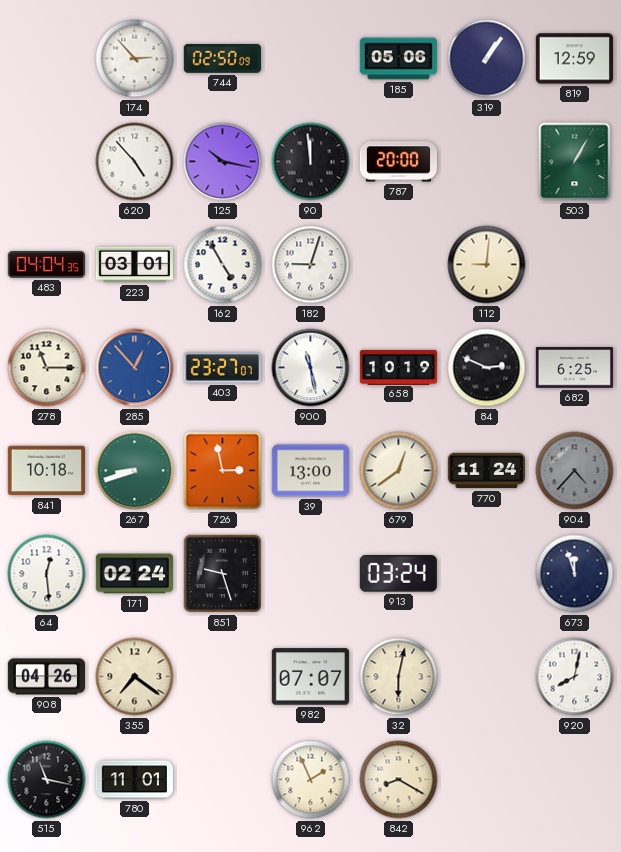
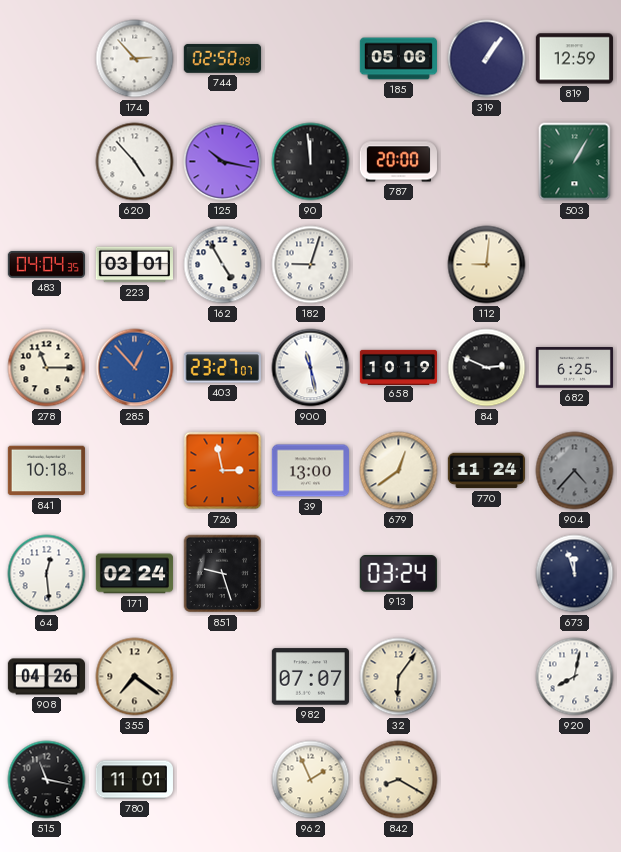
267: 8:42 -> none (135, 471)
32: 6:02 -> 6:06 (399, 677)
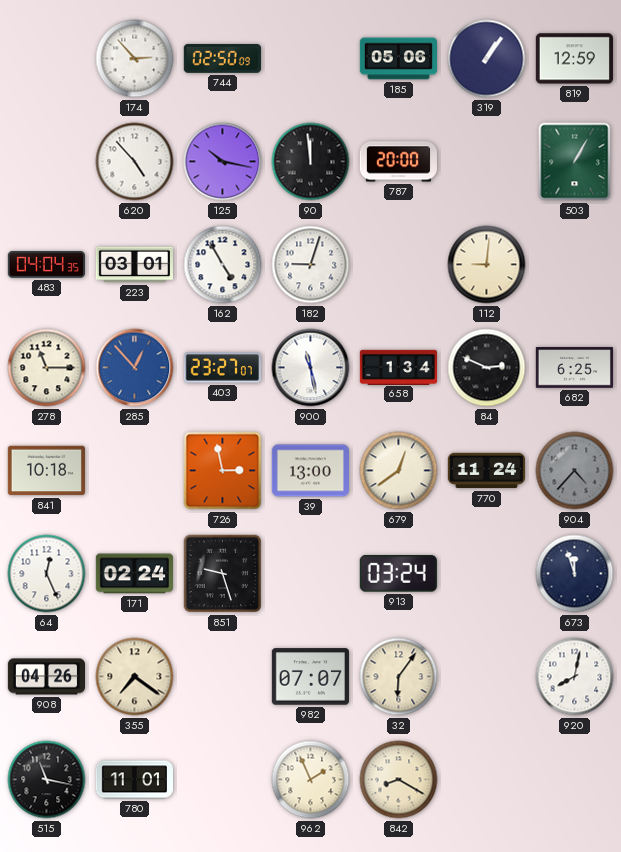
658: 10:19 -> 1:34 (398, 367)
64: 12:29 -> 12:26 (47, 574)
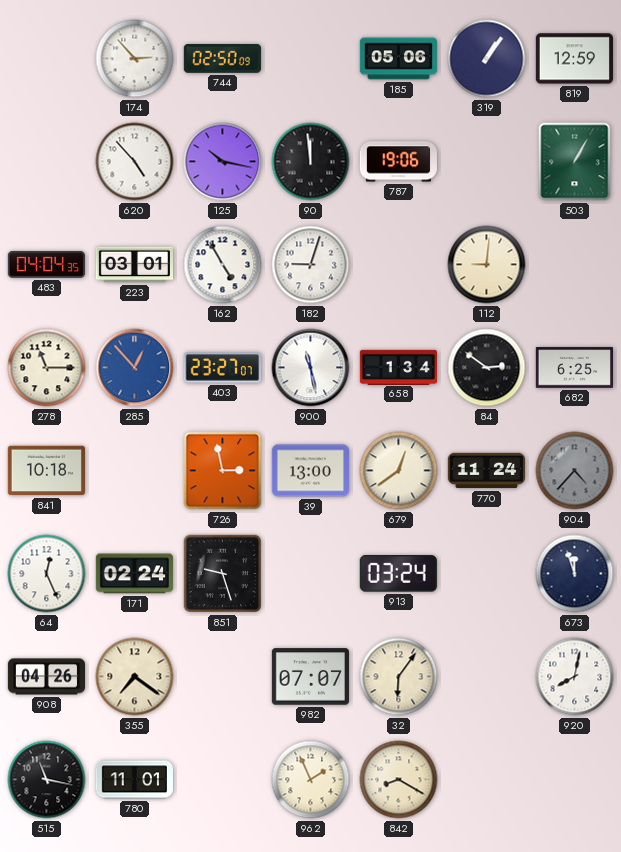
787: 20:00 -> 19:06 (398, 162)
84: 2:49 -> 2:51 (487, 368)
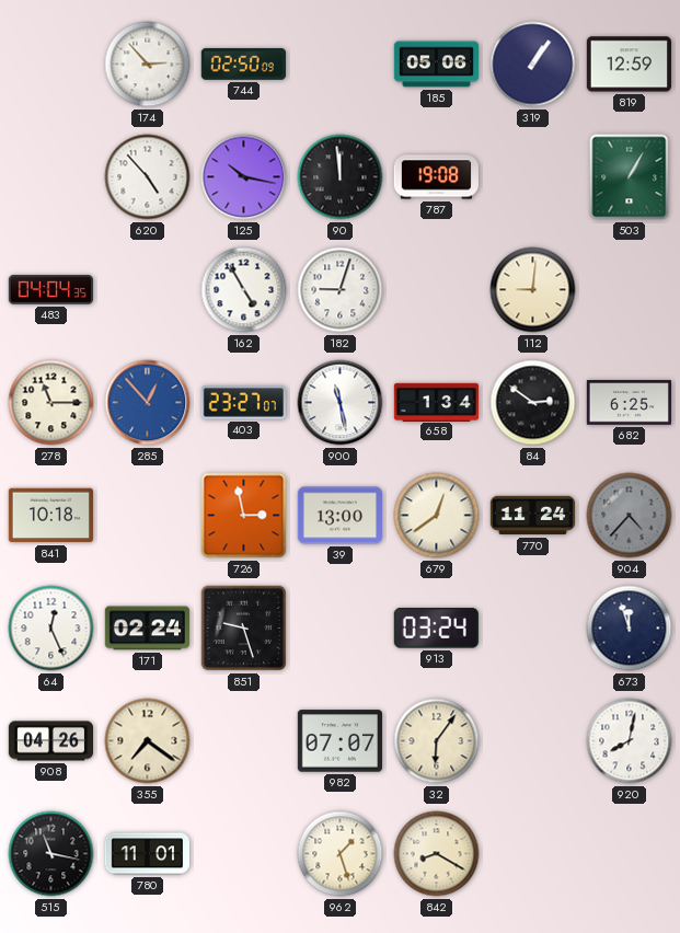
787: 19:06 -> 19:08 (436, 177)
223: 03:01 -> none (134, 265)
962: 1:56 -> 1:27 (341, 854)
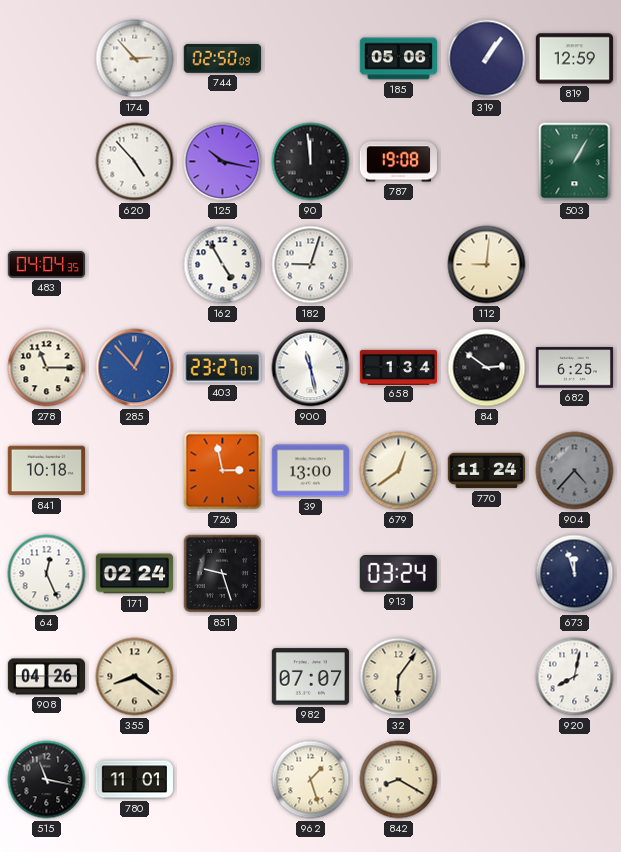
355: 7:21 -> 8:21 (135, 677)
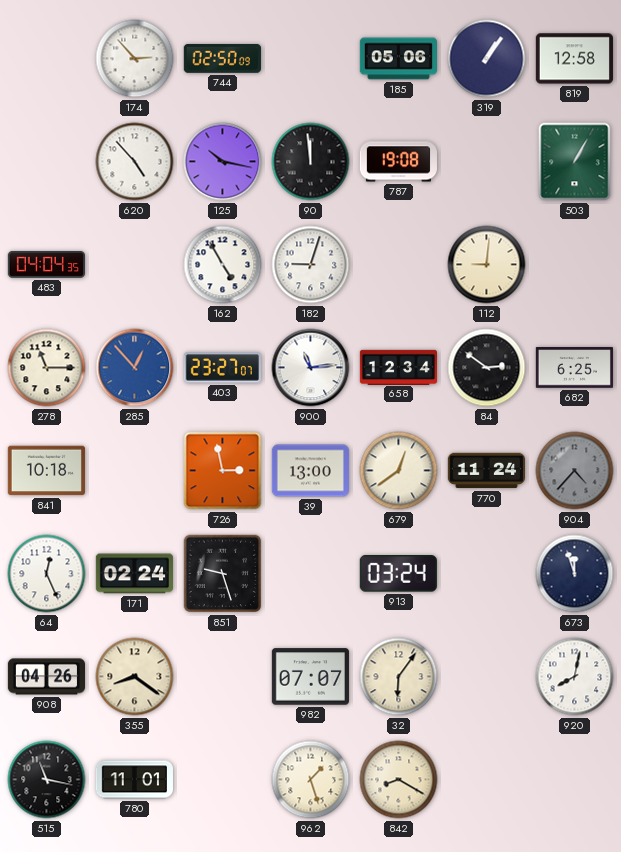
819: 12:59 -> 12:58 (574, 59)
900: 11:28 -> 11:14 (311, 368)
658: 1:34 -> 12:34 (398, 367)
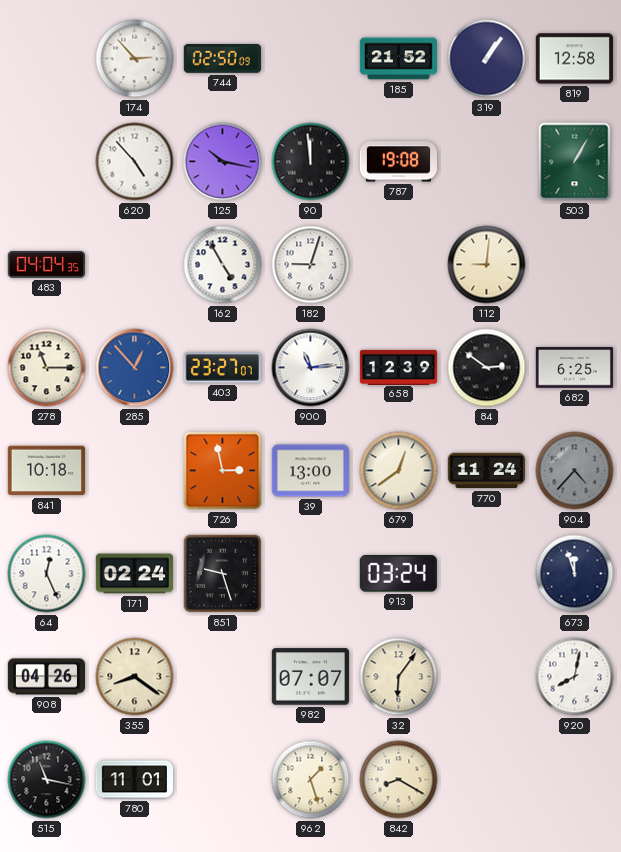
185: 05:06 -> 21:52 (398, 59)
658: 12:34 -> 12:39 (398, 367)
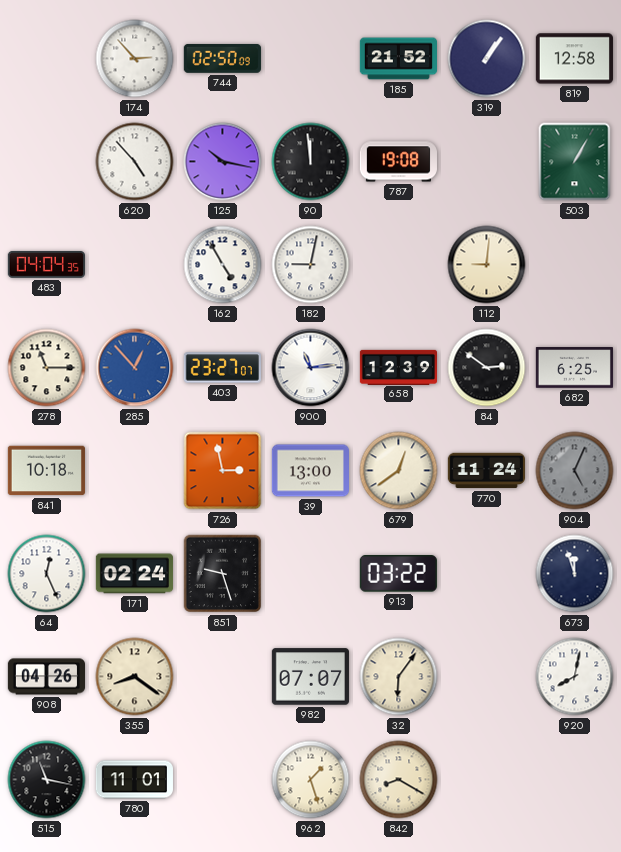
182: 9:03 -> 9:02 (311, 265)
904: 4:37 -> 5:04 (575, 471)
913: 03:24 -> 03:22 (398, 574)
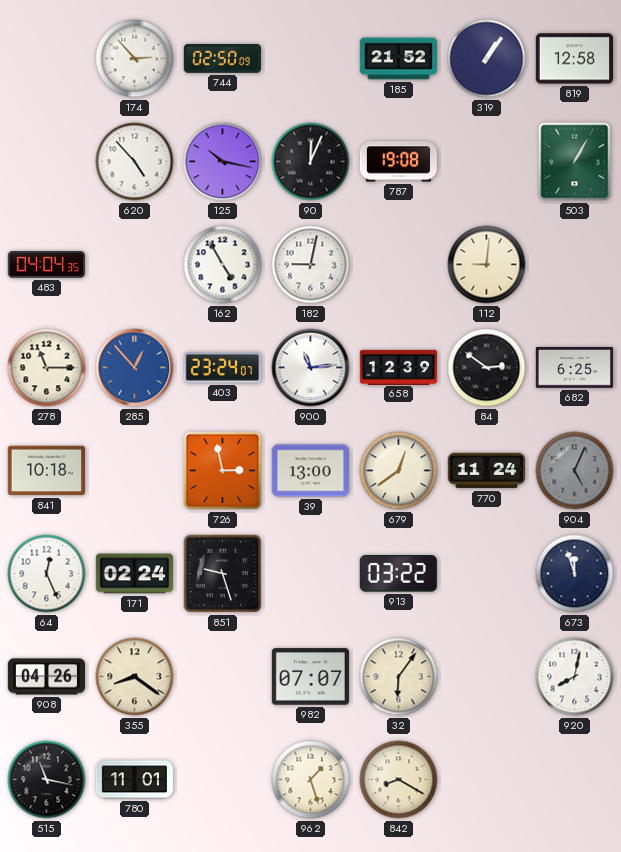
90: 11:59 -> 12:04 (311, 162)
403: 23:27 -> 23:24 (222, 368)
